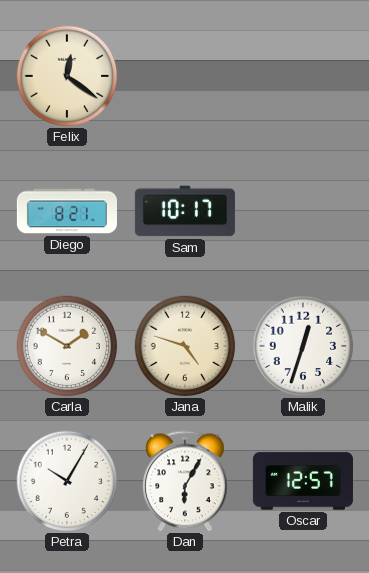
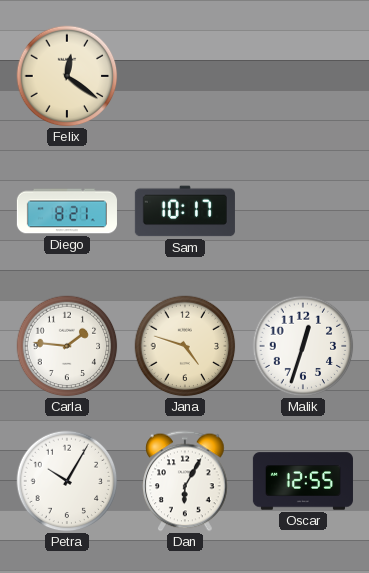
Carla: 1:50 -> 1:46 (67, 346)
Oscar: 12:57 -> 12:55 (303, 481)
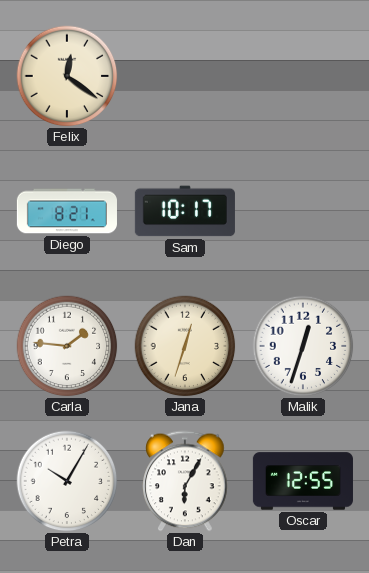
Jana: 4:48 -> 12:33 (185, 346)
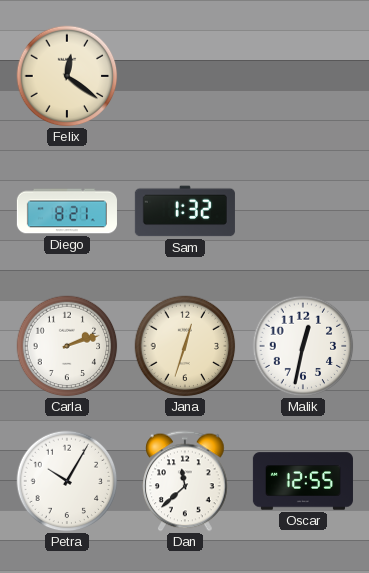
Sam: 10:17 -> 1:32 (185, 211)
Carla: 1:46 -> 2:12 (67, 346)
Malik: 12:33 -> 12:32 (303, 346)
Dan: 6:05 -> 11:38 (185, 481)
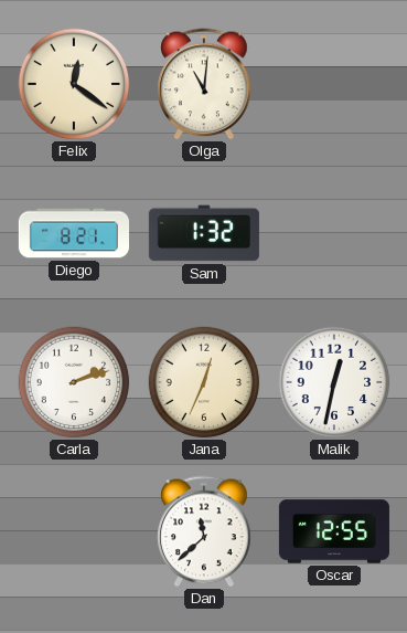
Olga: none -> 11:01 (204, 84)
Jana: 12:33 -> 12:34 (204, 382)
Petra: 10:05 -> none (67, 481)
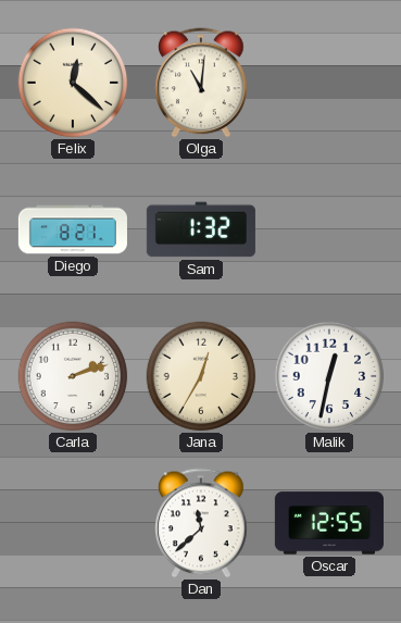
Felix: 12:21 -> 12:22 (73, 83)
Jana: 12:34 -> 12:35 (201, 376)
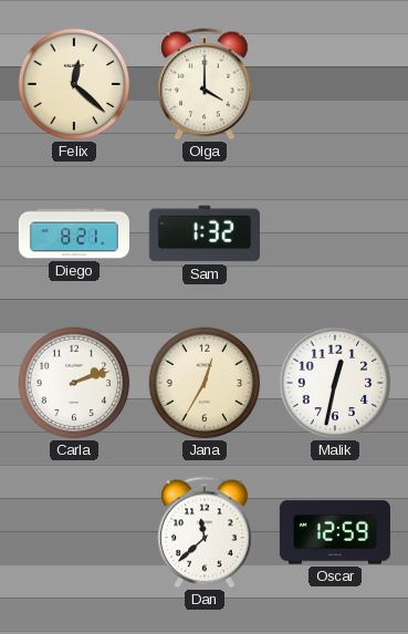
Olga: 11:01 -> 4:00 (205, 84)
Oscar: 12:55 -> 12:59 (335, 532)
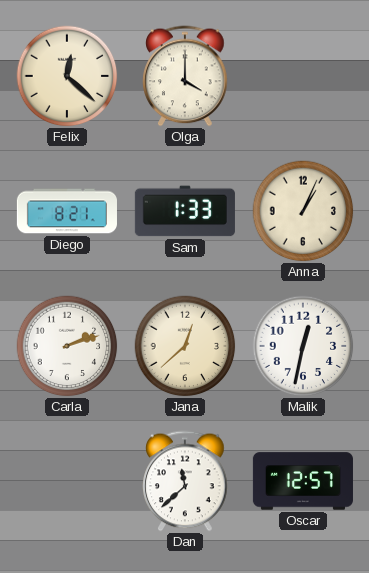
Sam: 1:32 -> 1:33 (185, 211)
Anna: none -> 1:04 (303, 211)
Jana: 12:35 -> 12:38 (185, 346)
Oscar: 12:59 -> 12:57 (303, 481)
